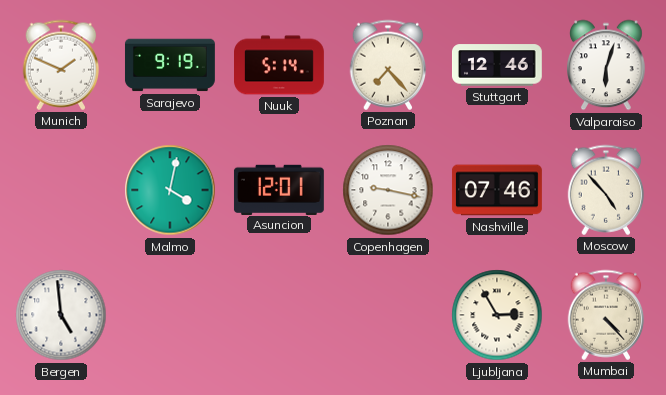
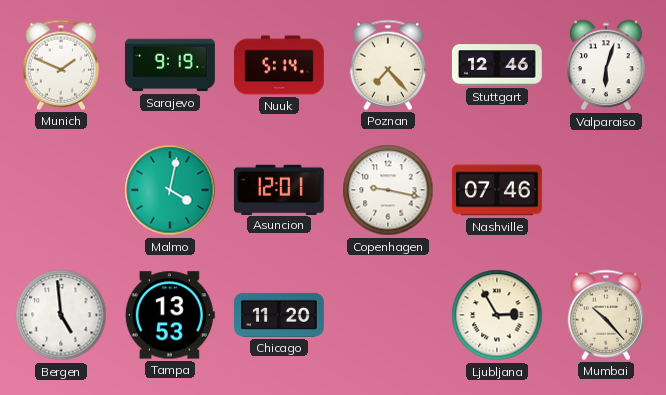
Moscow: 4:53 -> none (606, 190)
Tampa: none -> 13:53 (170, 315)
Chicago: none -> 11:20 (279, 315)
Mumbai: 4:23 -> 10:23 (606, 315)
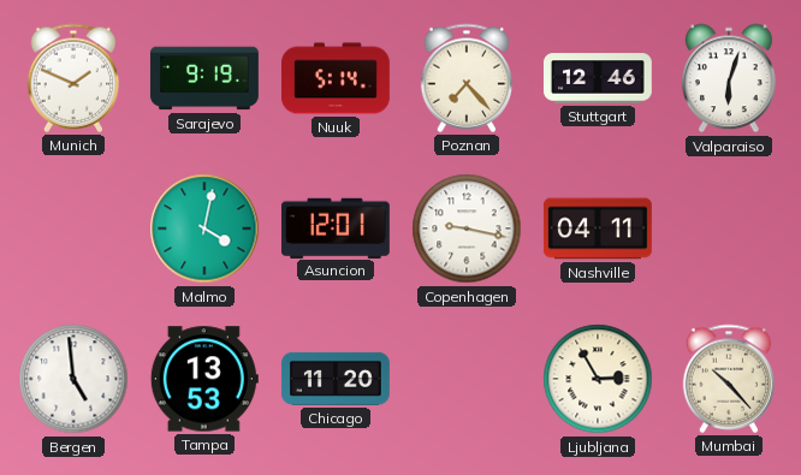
Nashville: 07:46 -> 04:11 (598, 228)
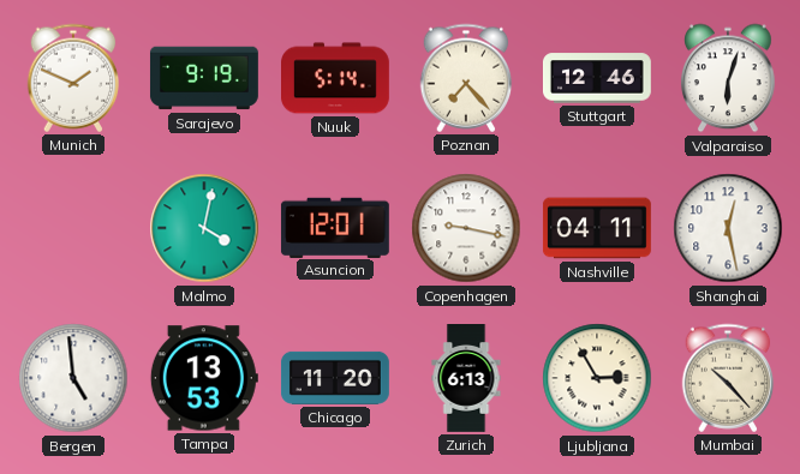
Shanghai: none -> 12:28 (728, 228)
Zurich: none -> 6:13 (466, 379)
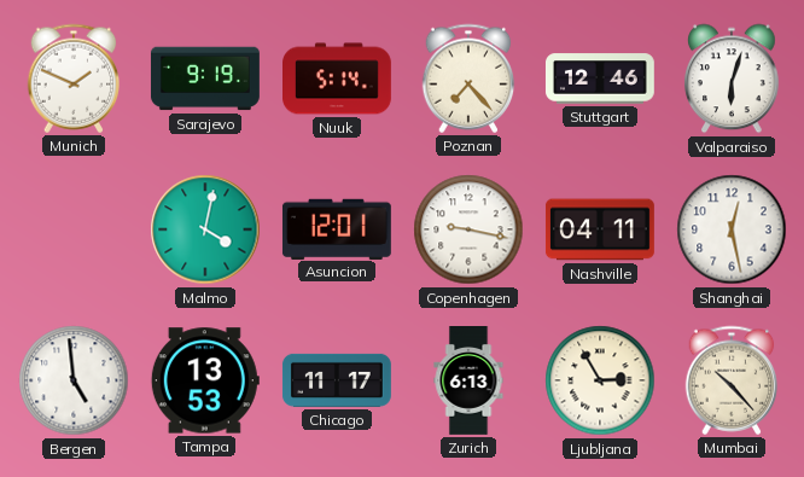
Chicago: 11:20 -> 11:17 (337, 380)
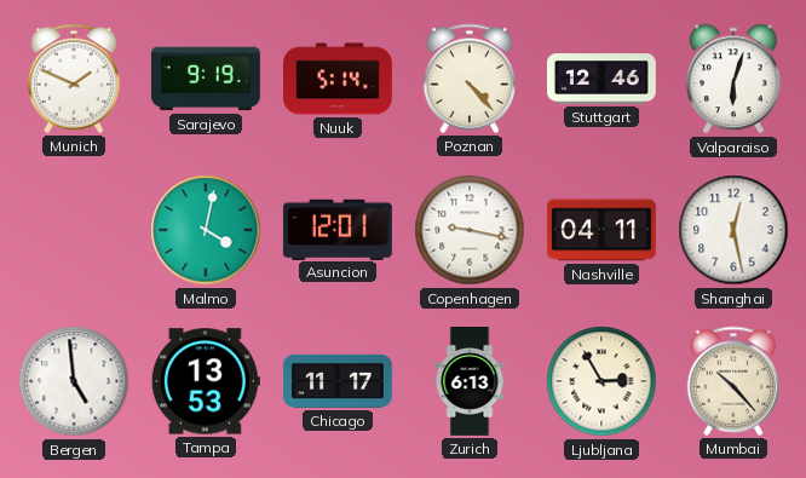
Poznan: 7:23 -> 4:23 (470, 79)
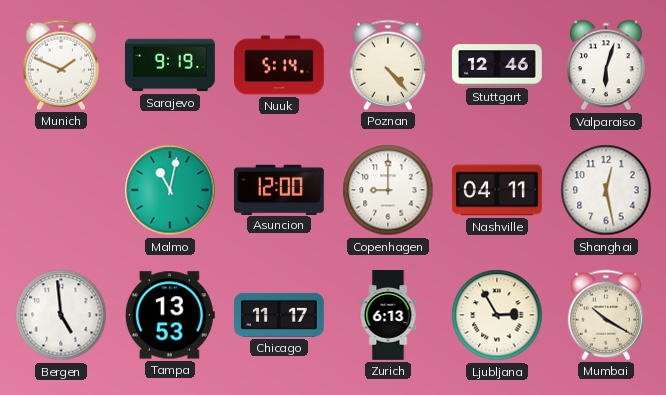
Malmo: 4:02 -> 11:02 (170, 190)
Asuncion: 12:01 -> 12:00 (279, 189)
Copenhagen: 9:17 -> 9:00 (388, 190)
Mumbai: 10:23 -> 10:20 (606, 315)
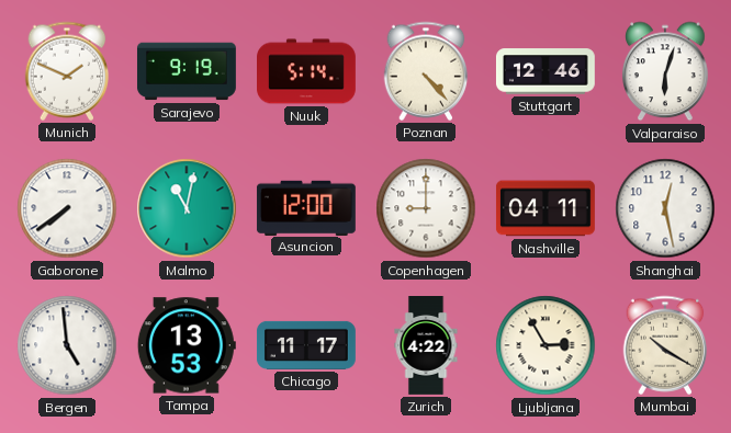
Gaborone: none -> 7:39 (67, 208)
Zurich: 6:13 -> 4:22 (426, 346)
